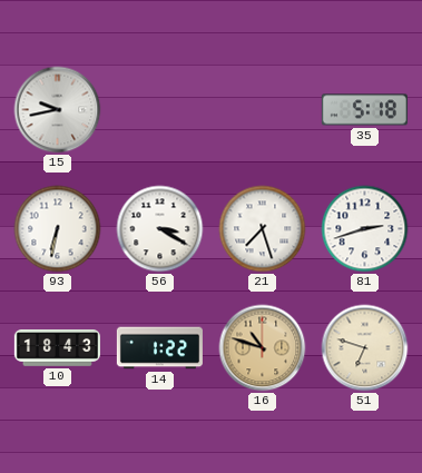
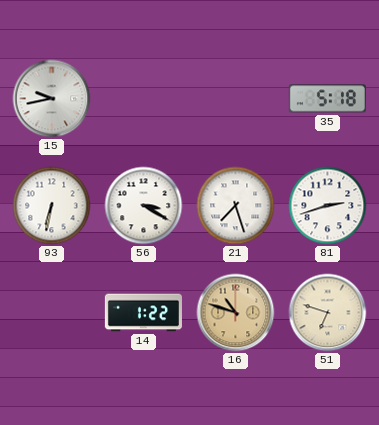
10: 18:43 -> none (57, 348)
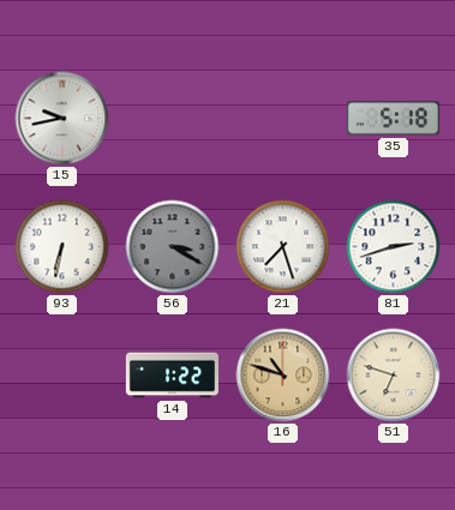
56 dial: white -> grey (173, 247)
